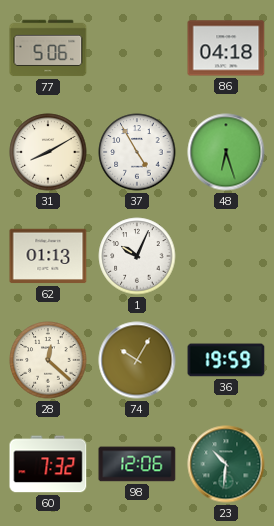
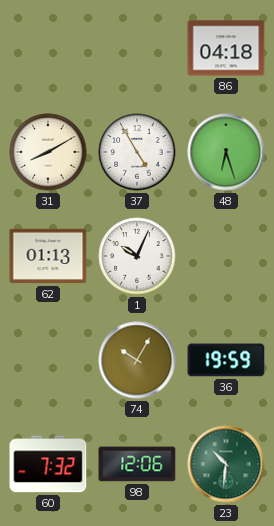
77: 5:06 -> none (48, 48)
28: 12:22 -> none (48, 360)
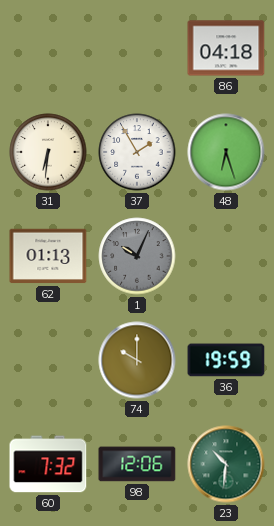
31: 8:10 -> 6:31 (48, 152)
37: 4:55 -> 1:55 (137, 152)
1 dial: white -> grey (137, 256)
74: 10:05 -> 10:00 (137, 360)
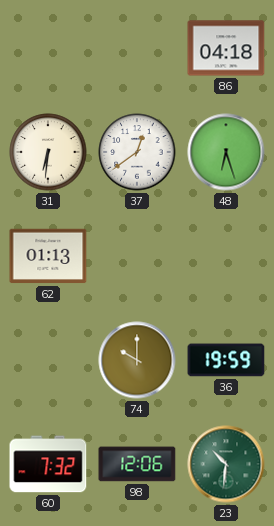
37: 1:55 -> 12:39 (137, 152)
1: 10:04 -> none (137, 256)
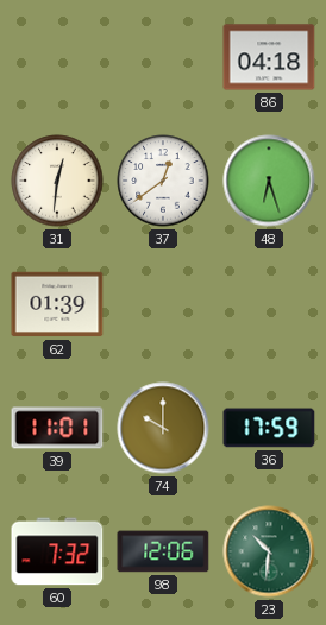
31: 6:31 -> 12:31 (57, 181)
62: 01:13 -> 01:39 (57, 304)
39: none -> 11:01 (57, 428)
36: 19:59 -> 17:59 (269, 428)
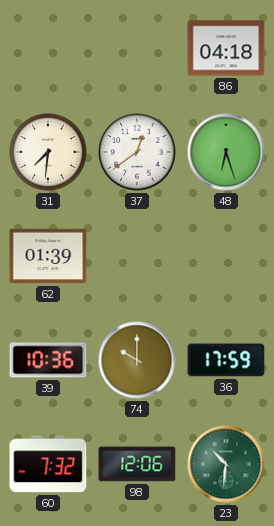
31: 12:31 -> 7:31 (48, 152)
39: 11:01 -> 10:36 (48, 360)
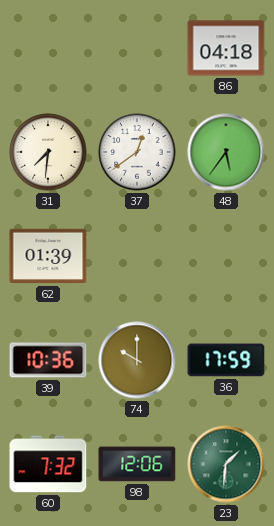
48: 6:27 -> 5:36 (226, 152)
23: 10:31 -> 1:31 (226, 464)
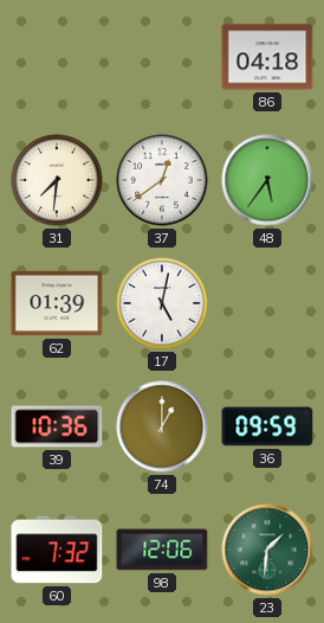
17: none -> 5:02 (162, 303)
74: 10:00 -> 1:00 (162, 426)
36: 17:59 -> 09:59 (267, 426)
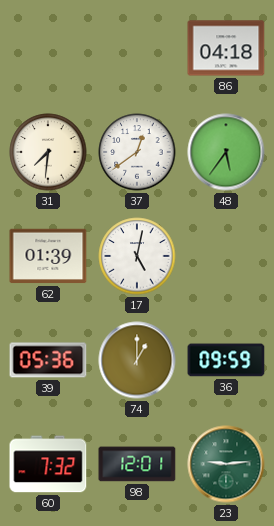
39: 10:36 -> 05:36 (48, 360)
98: 12:06 -> 12:01 (137, 464)
23: 1:31 -> 9:14 (226, 464)
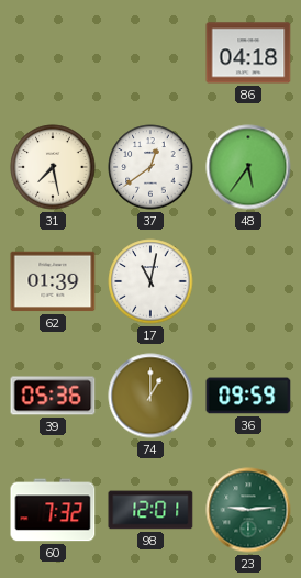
31: 7:31 -> 7:28 (53, 167)
17: 5:02 -> 11:02 (150, 281)
